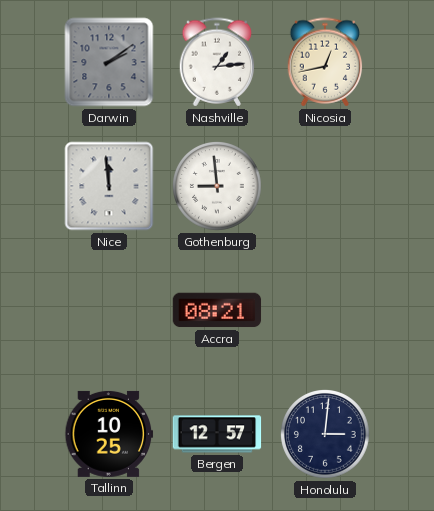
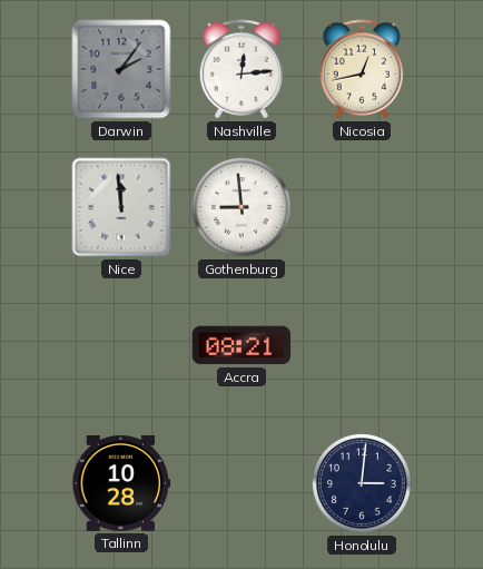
Darwin: 2:09 -> 2:06 (121, 69)
Nashville: 1:14 -> 12:14 (241, 69)
Tallinn: 10:25 -> 10:28 (121, 483)
Bergen: 12:57 -> none (217, 434)
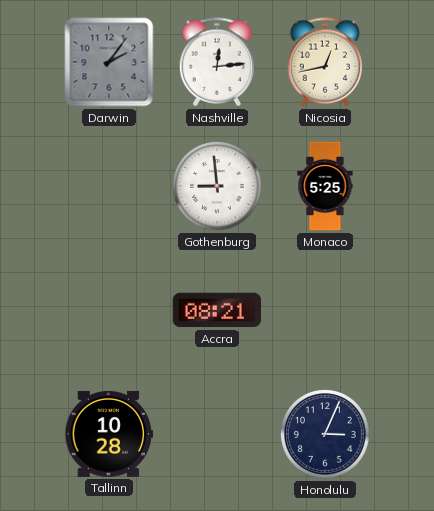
Nice: 11:59 -> none (121, 207)
Monaco: none -> 5:25 (325, 186)
Honolulu: 3:01 -> 3:04 (326, 435)
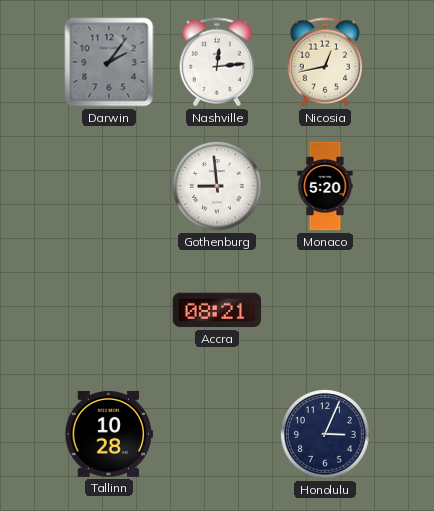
Monaco: 5:25 -> 5:20 (325, 186)
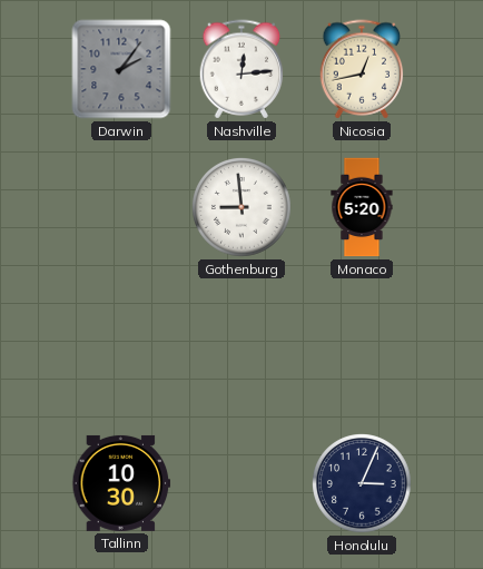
Accra: 08:21 -> none (217, 310)
Tallinn: 10:28 -> 10:30 (121, 483)
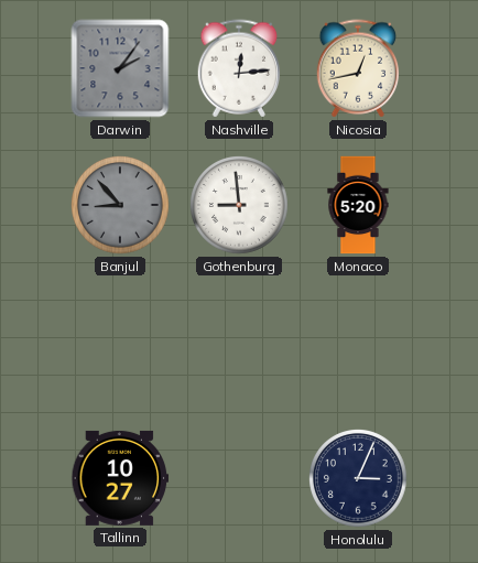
Banjul: none -> 8:53 (121, 206)
Tallinn: 10:30 -> 10:27 (120, 478)
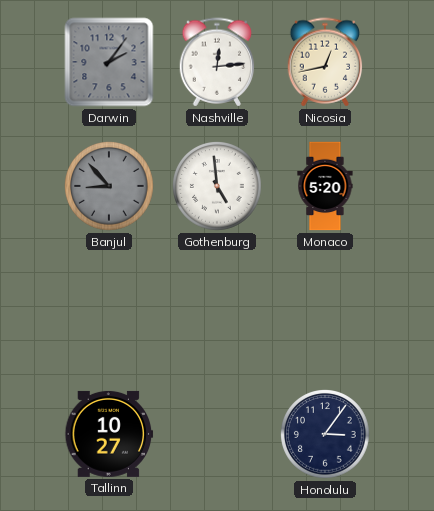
Gothenburg: 8:59 -> 4:59 (218, 187)
Honolulu: 3:04 -> 3:06 (326, 435)
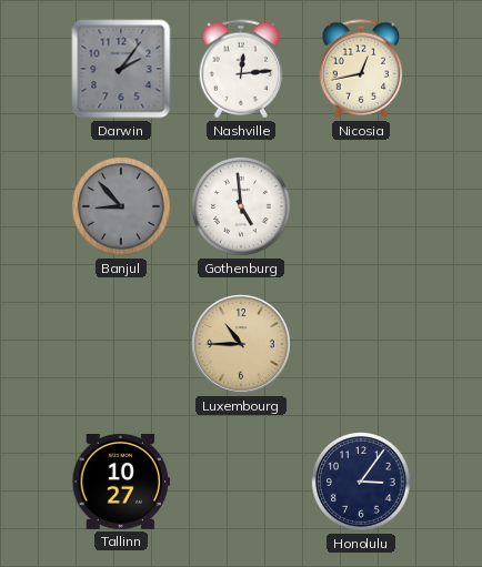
Monaco: 5:20 -> none (325, 186)
Luxembourg: none -> 10:45 (242, 345)
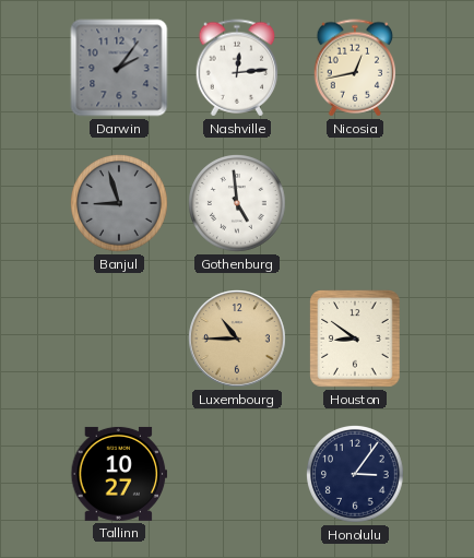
Banjul: 8:53 -> 8:57 (120, 204)
Houston: none -> 8:51 (355, 339)
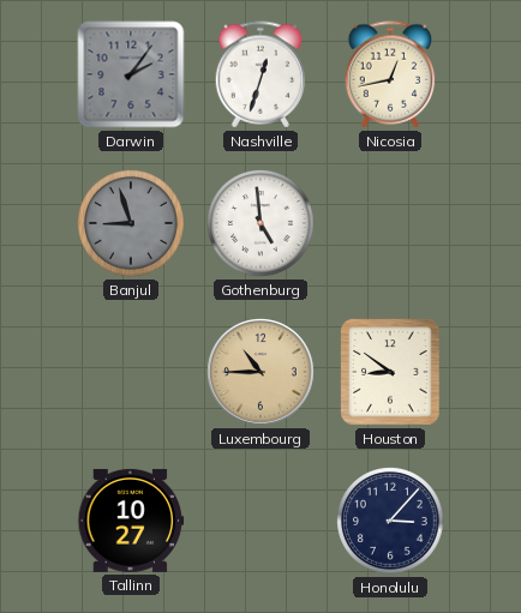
Nashville: 12:14 -> 12:33 (260, 74)
Honolulu: 3:06 -> 3:07 (391, 522)
